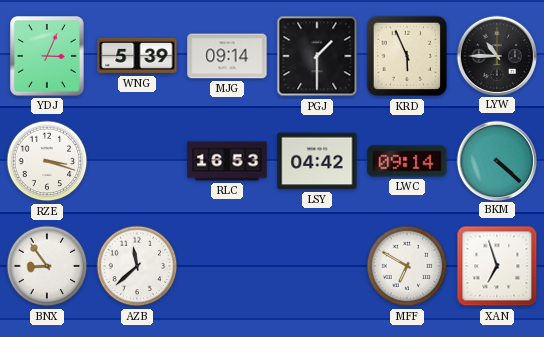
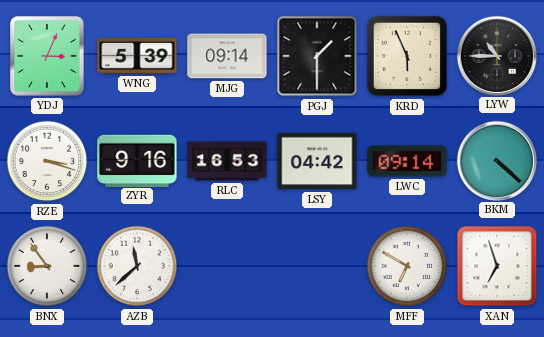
ZYR: none -> 9:16 (137, 160)
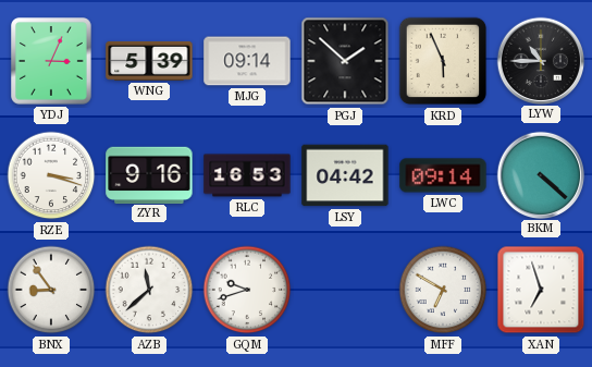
PGJ: 1:30 -> 1:52 (345, 61)
GQM: none -> 9:42 (247, 290)
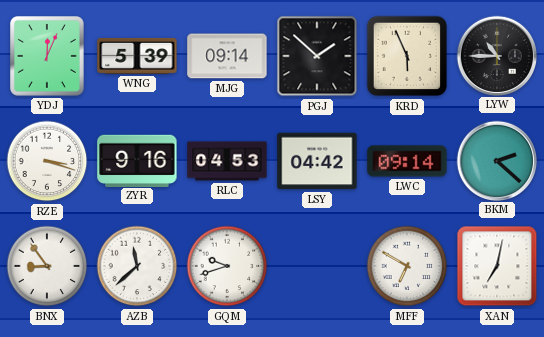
YDJ: 3:04 -> 12:04 (48, 57)
RLC: 16:53 -> 04:53 (227, 161)
BKM: 4:22 -> 2:22 (496, 160)
XAN: 6:57 -> 7:02 (497, 266)
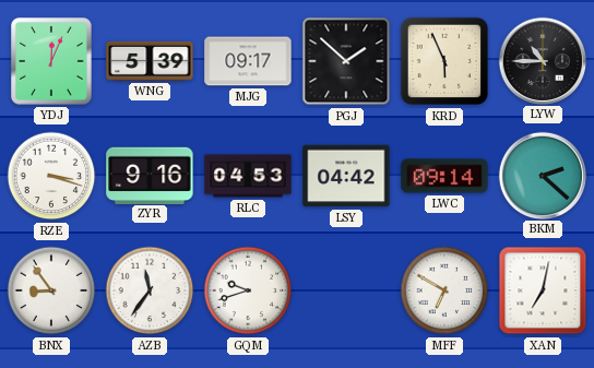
MJG: 09:14 -> 09:17 (248, 61)
AZB: 11:38 -> 11:36 (150, 290)
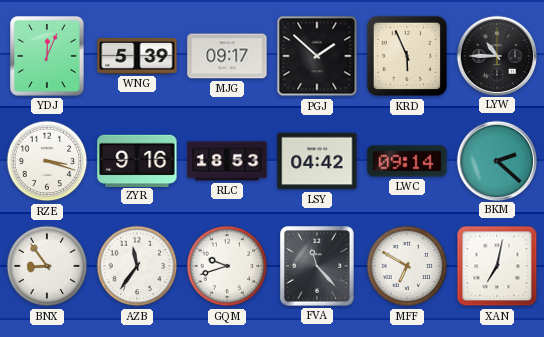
RLC: 04:53 -> 18:53 (227, 161)
FVA: none -> 11:23 (318, 267)
